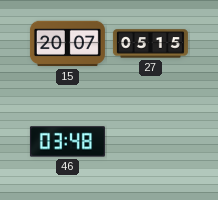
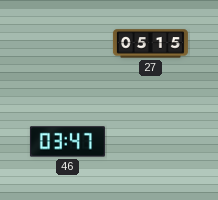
15: 20:07 -> none (67, 44)
46: 03:48 -> 03:47 (67, 142)
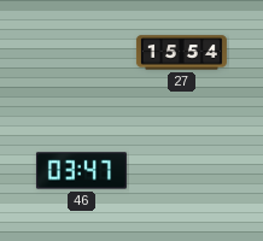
27: 05:15 -> 15:54 (181, 53)
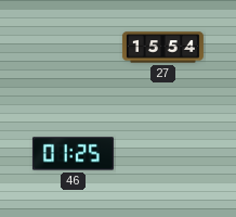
46: 03:47 -> 01:25 (73, 154)
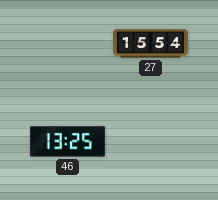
46: 01:25 -> 13:25 (67, 142)
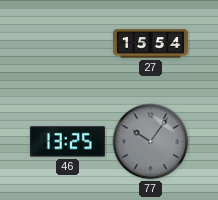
77: none -> 10:06 (151, 142)
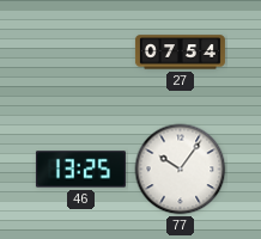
27: 15:54 -> 07:54 (180, 53)
77 dial: grey -> white (181, 170)
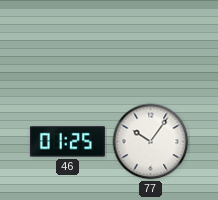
27: 07:54 -> none (180, 53)
46: 13:25 -> 01:25 (67, 142)
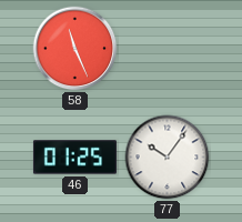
58: none -> 11:26 (75, 49)
